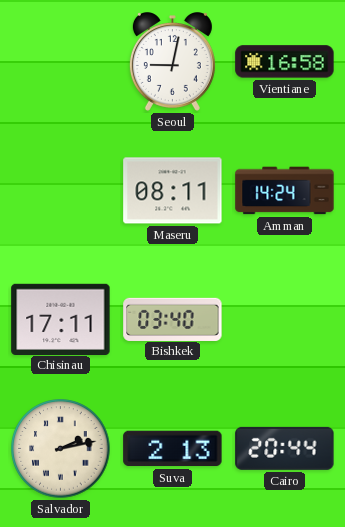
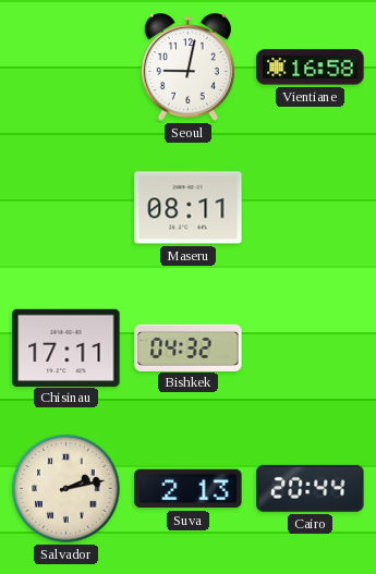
Amman: 14:24 -> none (285, 191)
Bishkek: 03:40 -> 04:32 (189, 347)
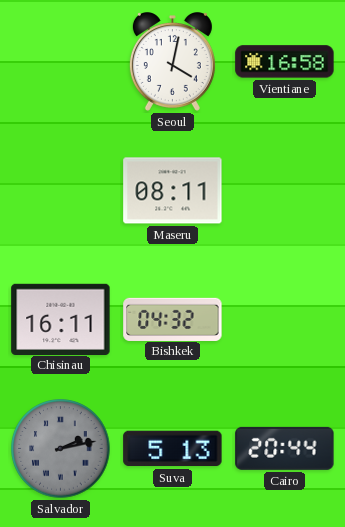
Seoul: 9:02 -> 4:02 (172, 62)
Chisinau: 17:11 -> 16:11 (61, 319)
Salvador dial: cream -> grey (61, 449)
Suva: 2:13 -> 5:13 (173, 449)
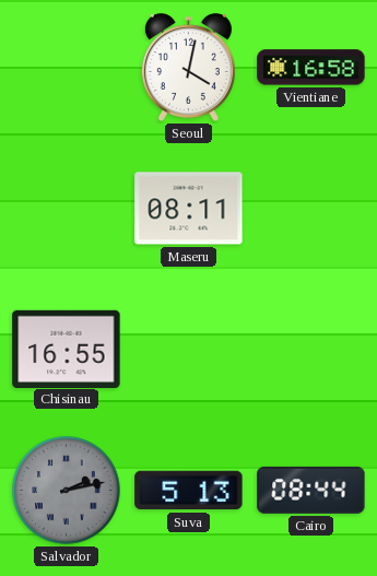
Chisinau: 16:11 -> 16:55 (67, 349)
Bishkek: 04:32 -> none (173, 319)
Cairo: 20:44 -> 08:44 (311, 490)
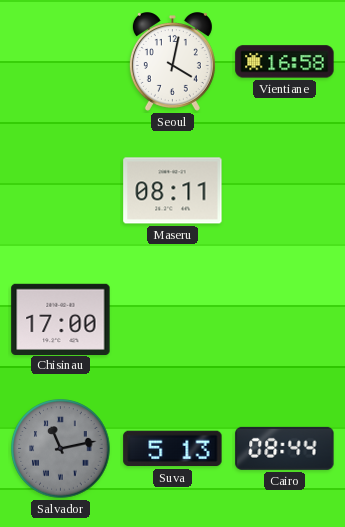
Chisinau: 16:55 -> 17:00 (61, 319)
Salvador: 2:13 -> 11:13 (61, 449)
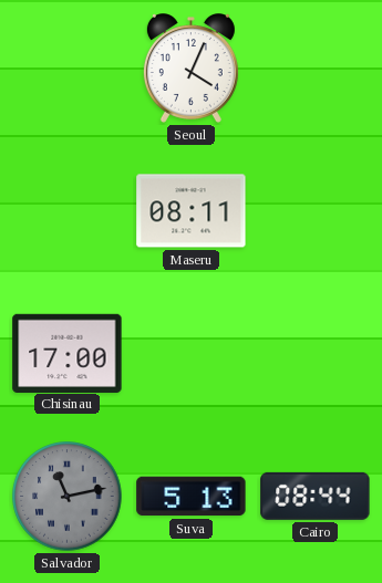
Seoul: 4:02 -> 4:04 (190, 69)
Vientiane: 16:58 -> none (285, 62)
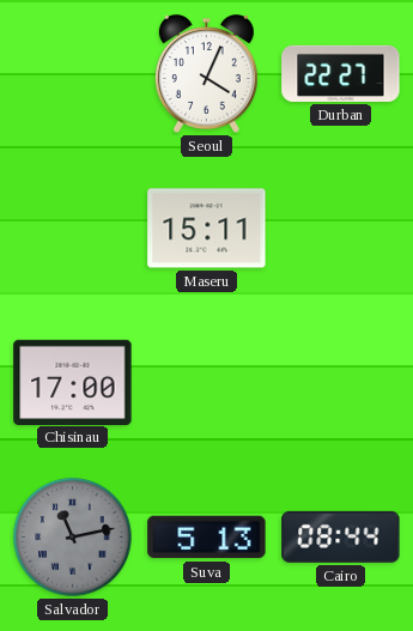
Durban: none -> 22:27 (341, 73)
Maseru: 08:11 -> 15:11 (207, 229)
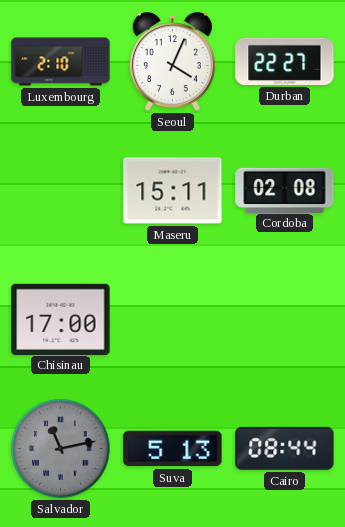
Luxembourg: none -> 2:10 (61, 62)
Cordoba: none -> 02:08 (285, 190)
